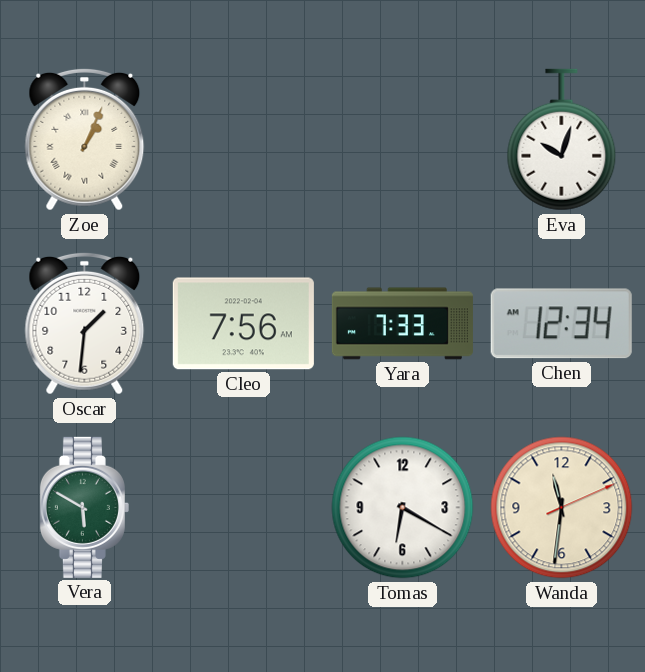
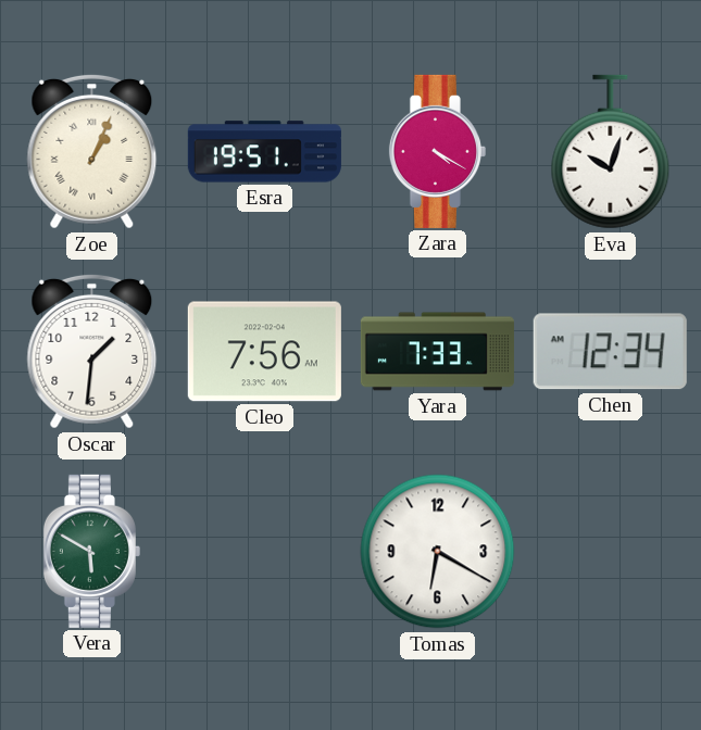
Esra: none -> 19:51 (264, 152)
Zara: none -> 4:20 (437, 151)
Wanda: 11:31 -> none (562, 508)
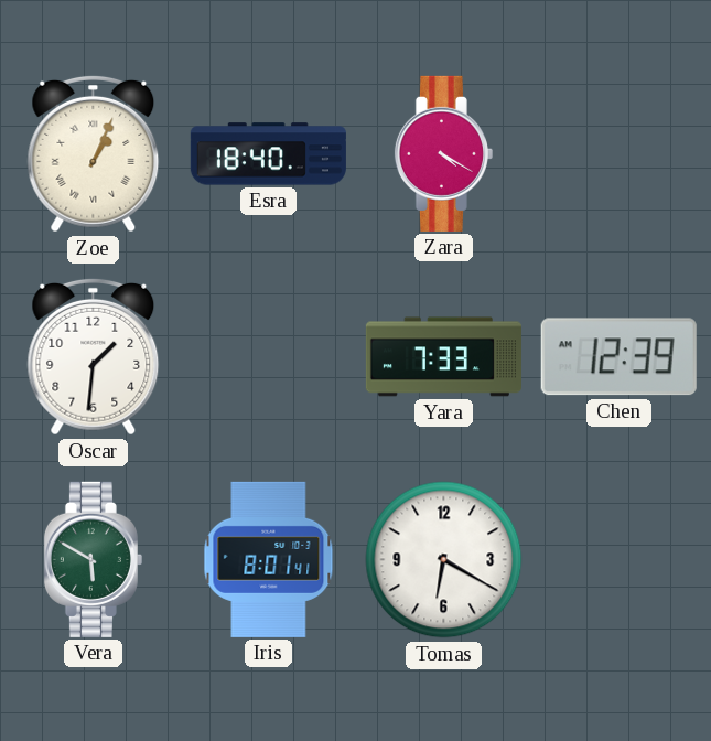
Esra: 19:51 -> 18:40 (268, 154)
Eva: 10:03 -> none (611, 152)
Cleo: 7:56 -> none (264, 352)
Chen: 12:34 -> 12:39 (618, 357)
Iris: none -> 8:01 (269, 559)
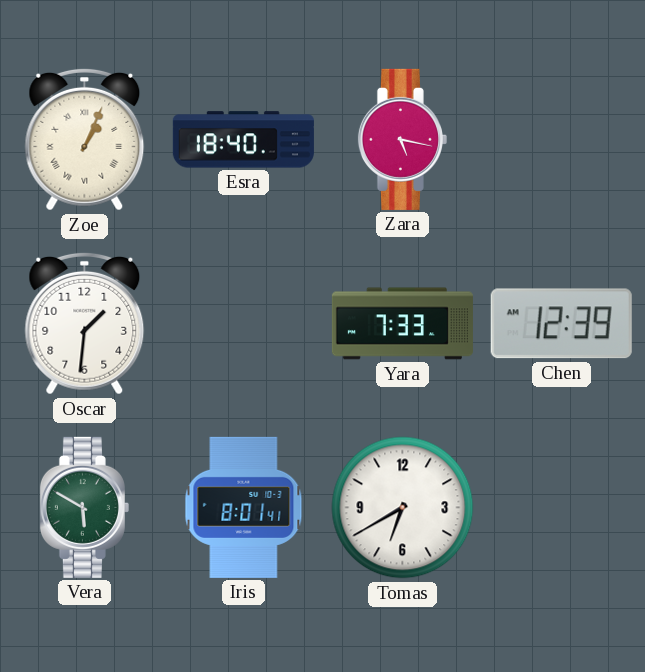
Zara: 4:20 -> 5:17 (402, 139)
Tomas: 6:20 -> 6:40 (403, 508)
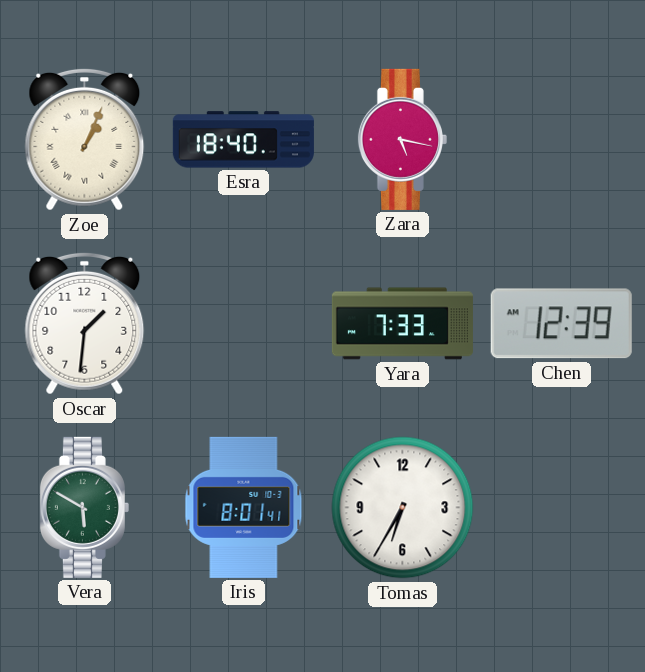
Tomas: 6:40 -> 6:35 (403, 508)
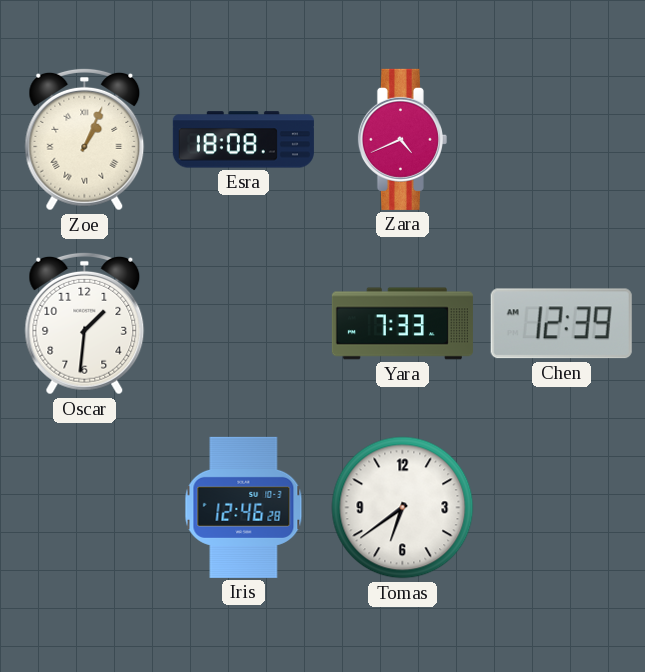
Esra: 18:40 -> 18:08 (243, 140)
Zara: 5:17 -> 4:41 (402, 139)
Vera: 5:50 -> none (84, 507)
Iris: 8:01 -> 12:46 (244, 507)
Tomas: 6:35 -> 6:39 (403, 508)
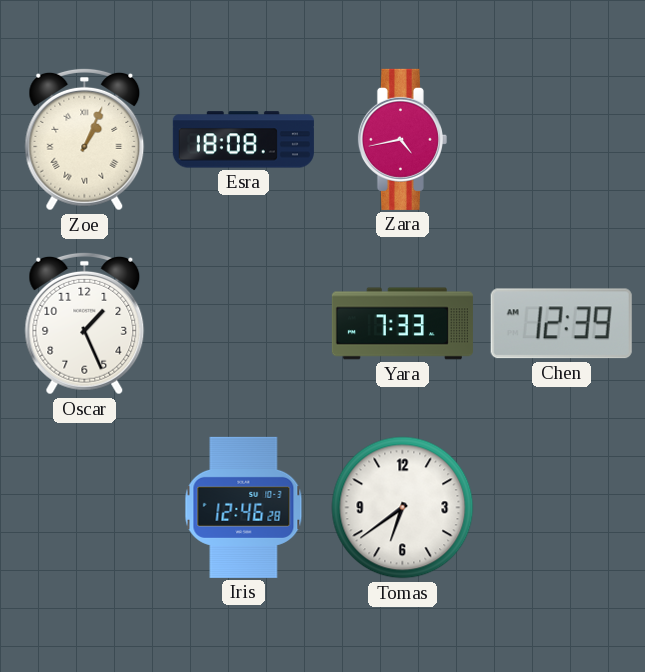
Zara: 4:41 -> 4:43 (402, 139)
Oscar: 1:31 -> 1:26 (85, 323)
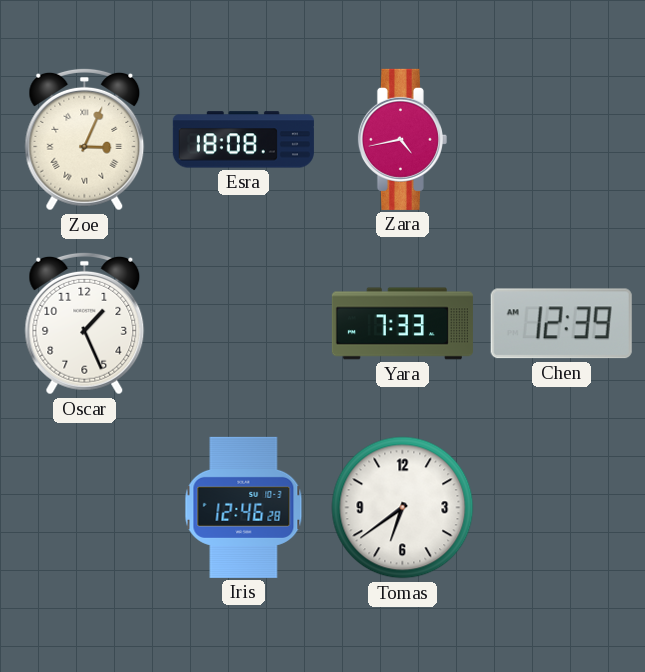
Zoe: 1:04 -> 3:04 (85, 139)
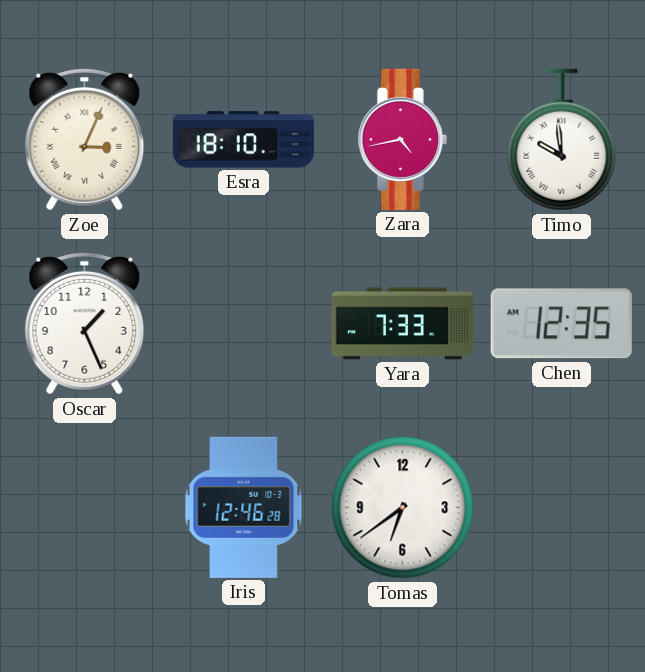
Esra: 18:08 -> 18:10 (243, 140)
Timo: none -> 9:59 (562, 140)
Chen: 12:39 -> 12:35 (561, 324)
